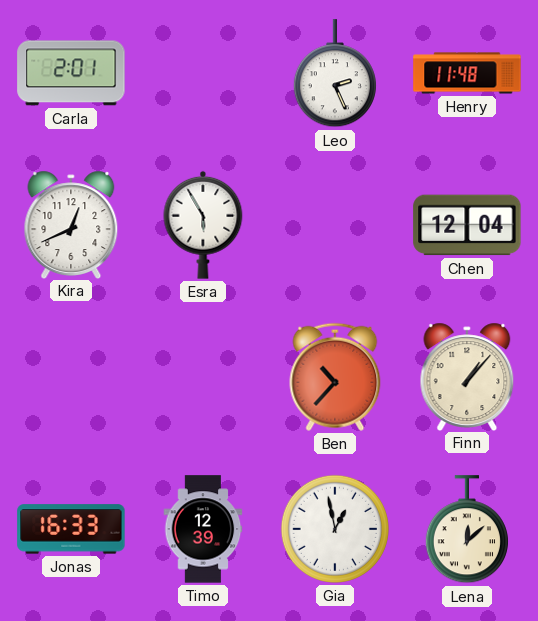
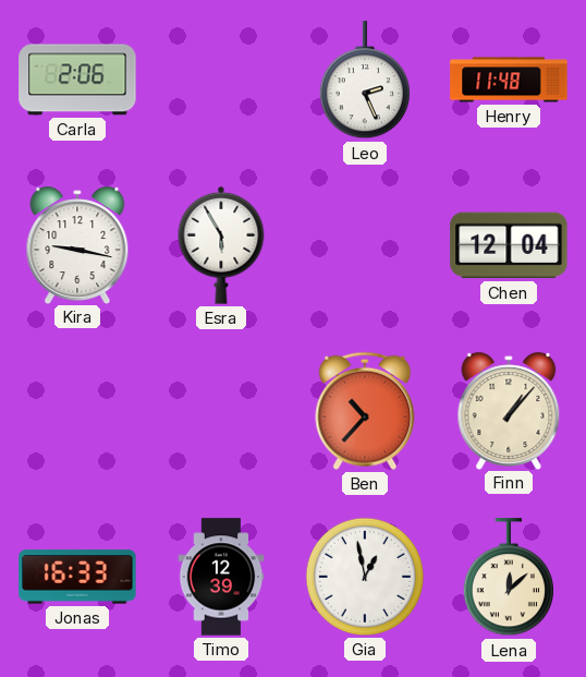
Carla: 2:01 -> 2:06 (77, 80)
Kira: 12:41 -> 9:17 (77, 244)
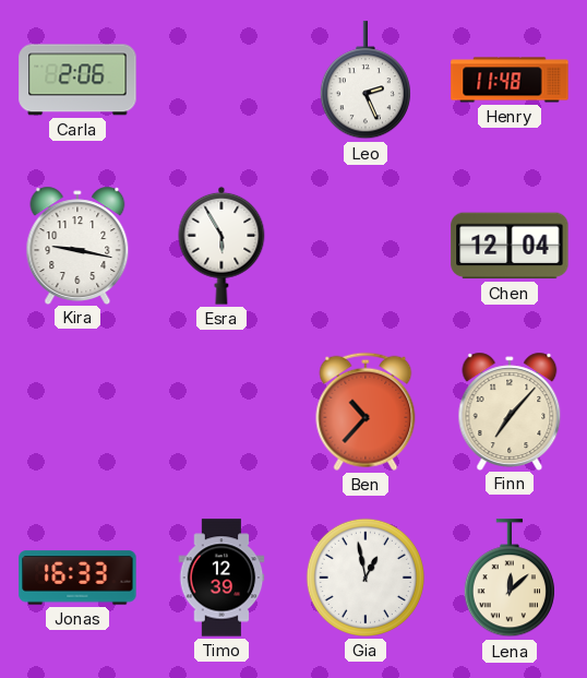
Finn: 1:07 -> 7:07 (510, 411)
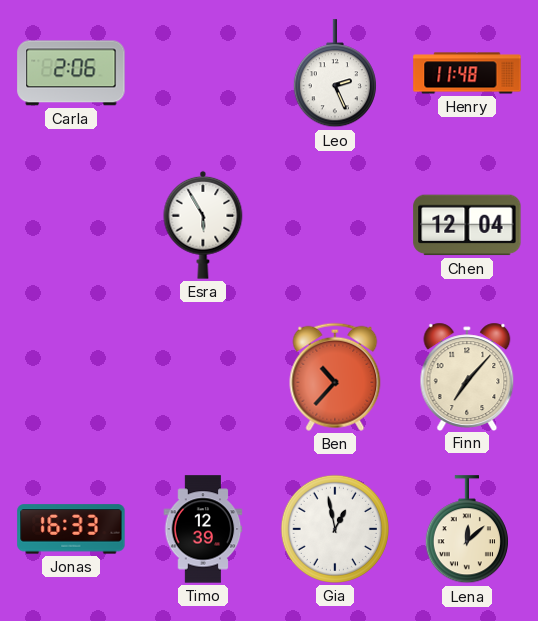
Kira: 9:17 -> none (77, 245)
